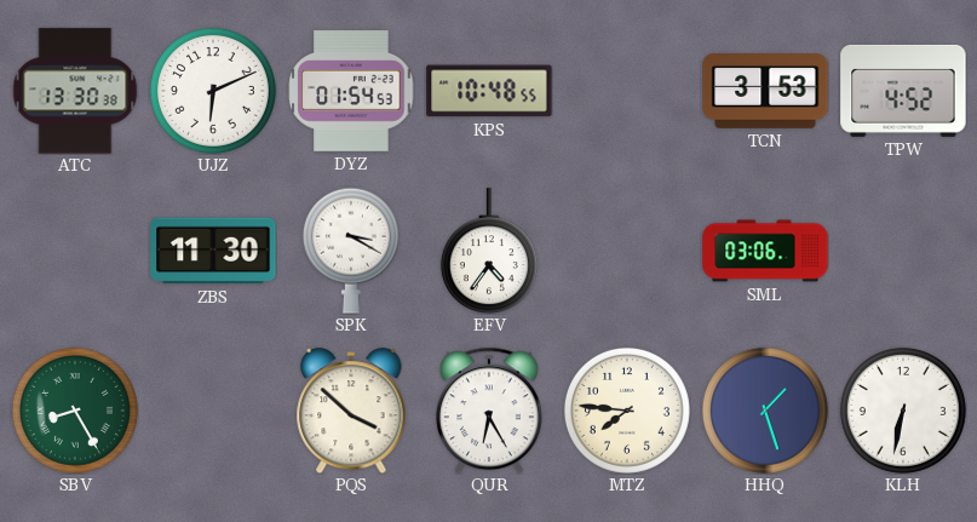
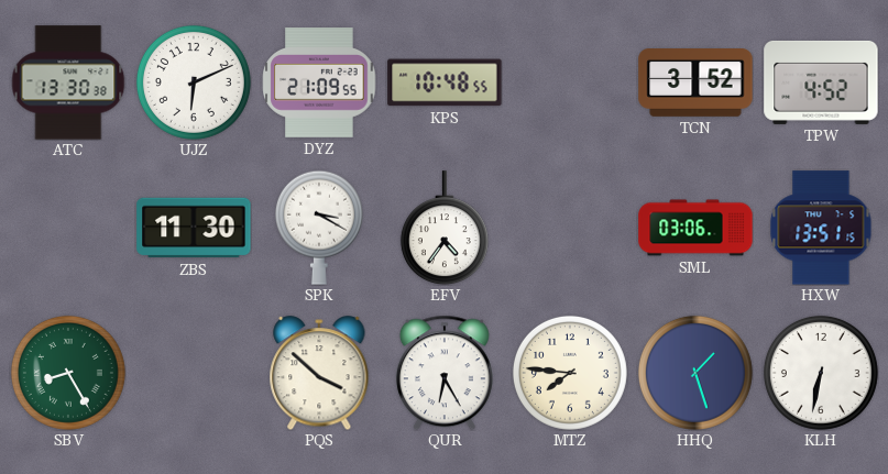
DYZ: 01:54 -> 21:09 (319, 82)
TCN: 3:53 -> 3:52 (695, 84)
HXW: none -> 13:51 (821, 228)
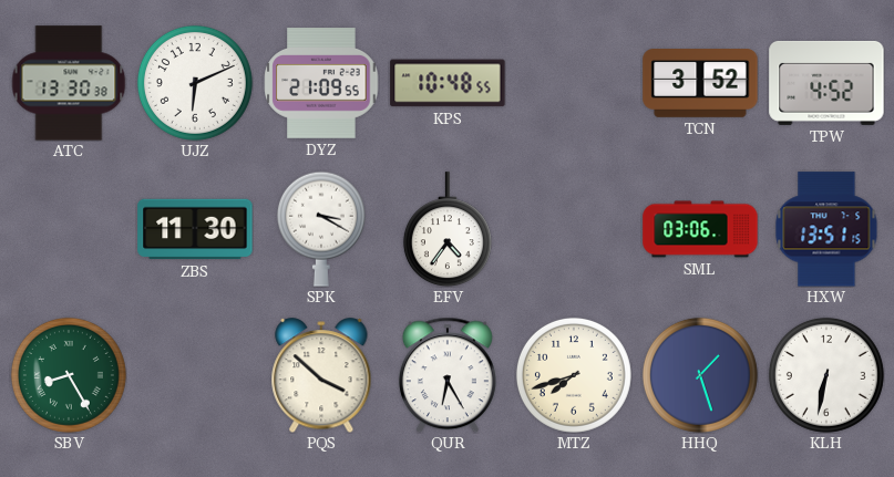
MTZ: 7:46 -> 7:42 (574, 375)
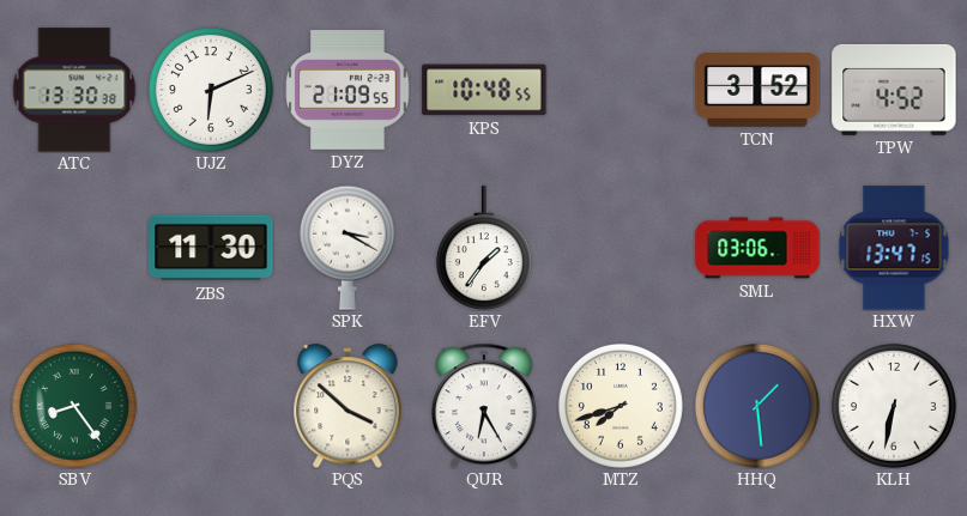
EFV: 4:36 -> 1:36 (484, 248)
HXW: 13:51 -> 13:47 (894, 248)
SBV: 8:25 -> 8:24 (74, 406)
HHQ: 1:27 -> 1:29 (757, 406)
